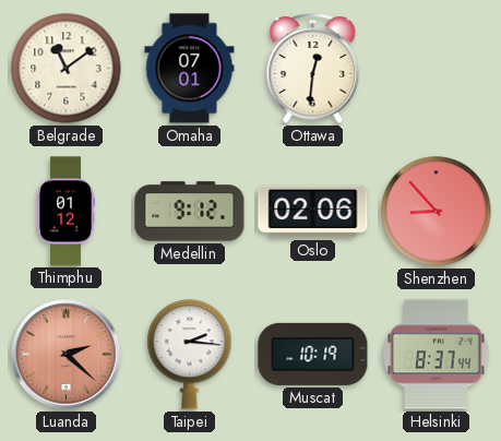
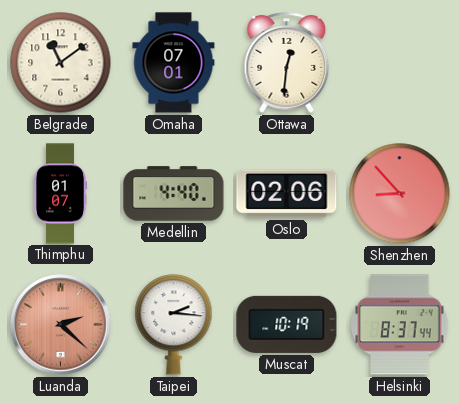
Thimphu: 01:12 -> 01:07 (60, 194)
Medellin: 9:12 -> 4:40 (174, 194)
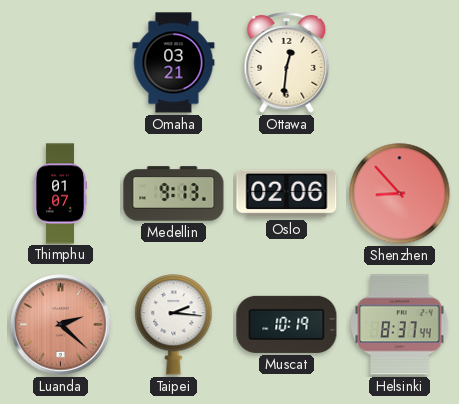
Belgrade: 11:09 -> none (61, 63)
Omaha: 07:01 -> 03:21 (174, 63)
Medellin: 4:40 -> 9:13 (174, 194)
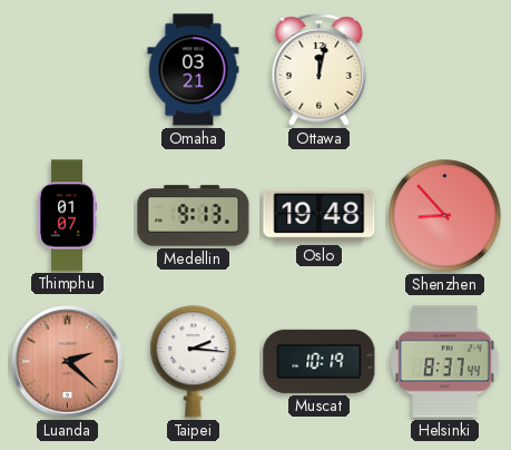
Ottawa: 12:31 -> 12:02 (320, 70)
Oslo: 02:06 -> 19:48 (320, 216)
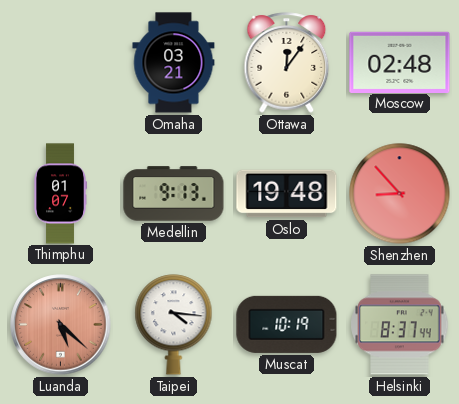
Ottawa: 12:02 -> 12:06 (287, 63)
Moscow: none -> 02:48 (400, 62)
Luanda: 2:22 -> 5:22 (61, 325)
Taipei: 2:16 -> 4:16 (174, 325)
